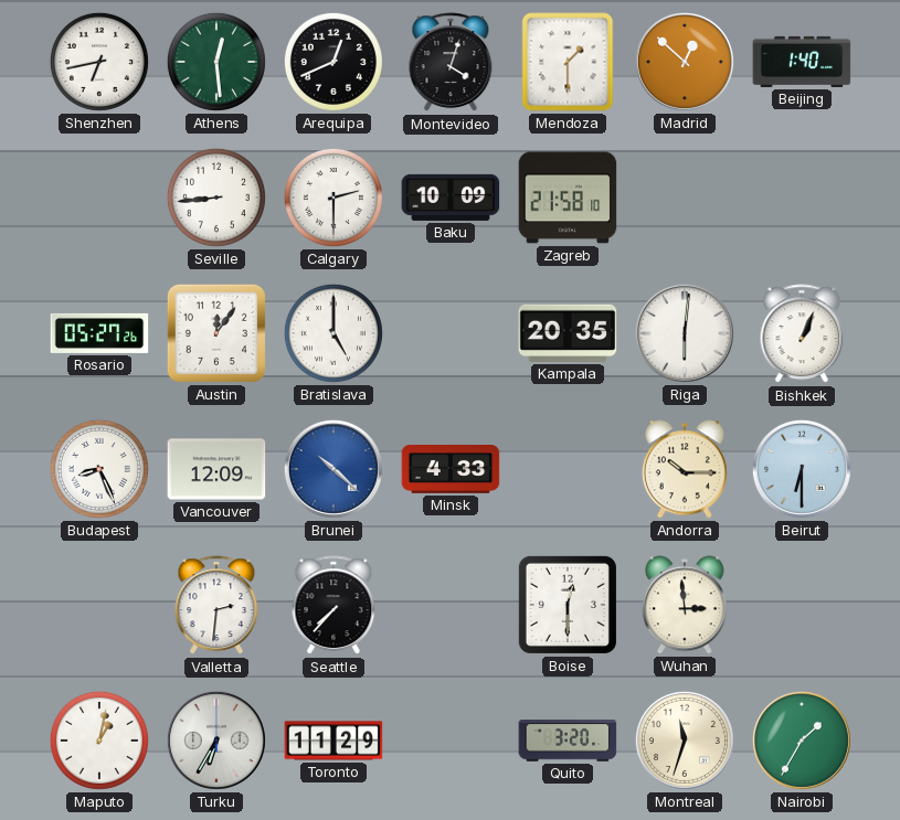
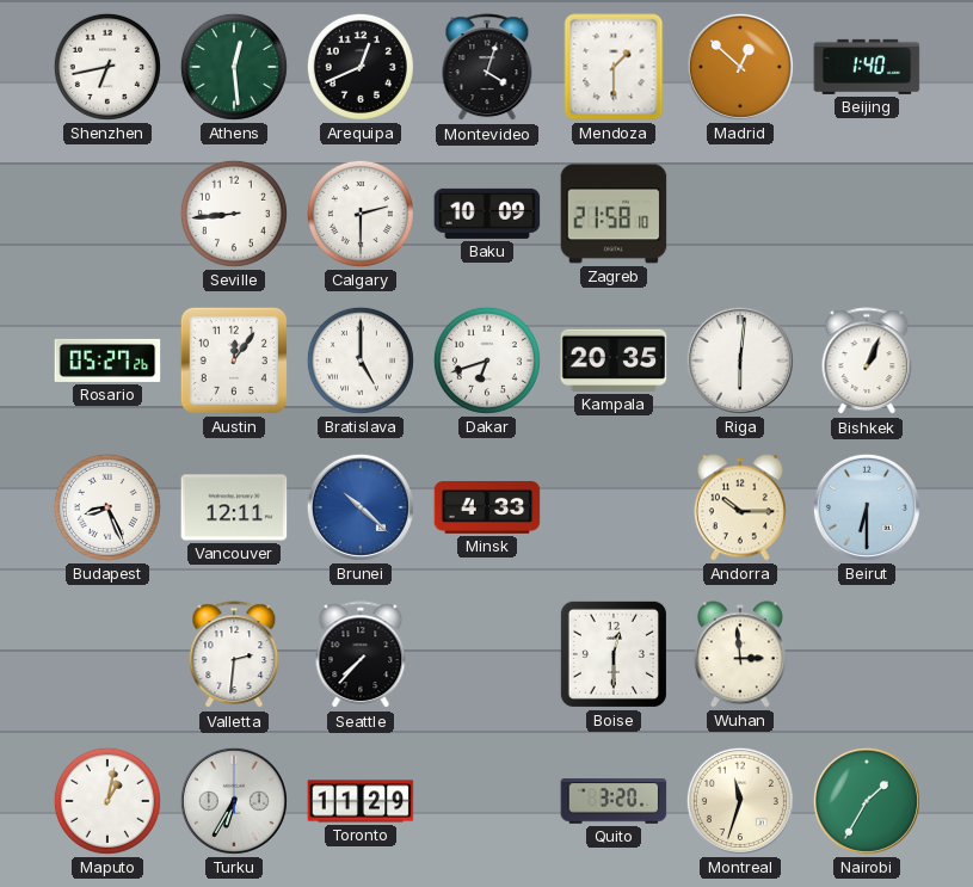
Dakar: none -> 6:42 (487, 361)
Vancouver: 12:09 -> 12:11 (234, 507)
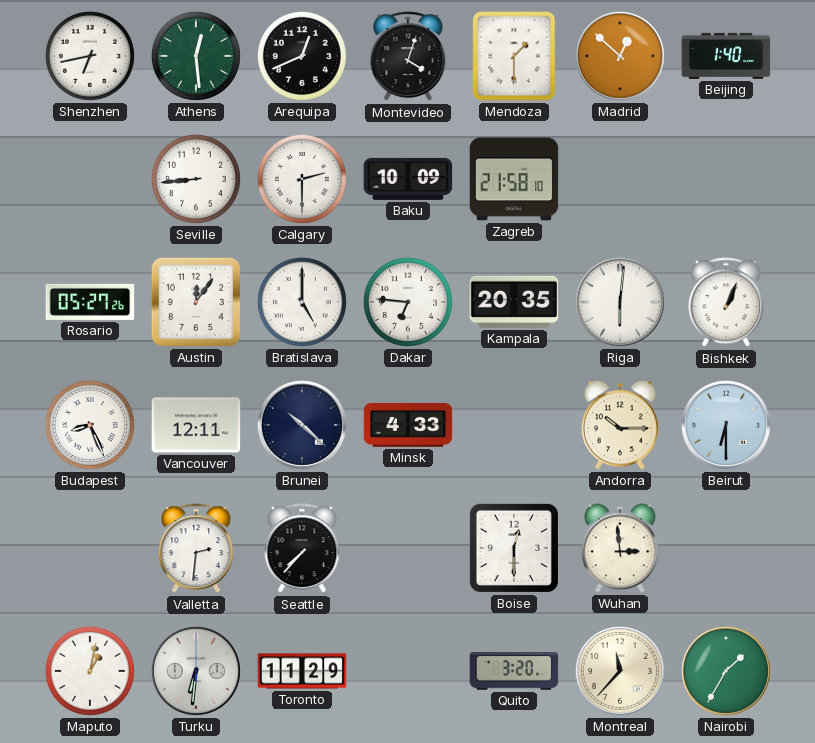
Dakar: 6:42 -> 6:46 (408, 302)
Brunei dial: blue -> navy (302, 425)
Turku: 6:35 -> 6:31 (196, 671)
Montreal: 11:33 -> 11:37 (620, 671)
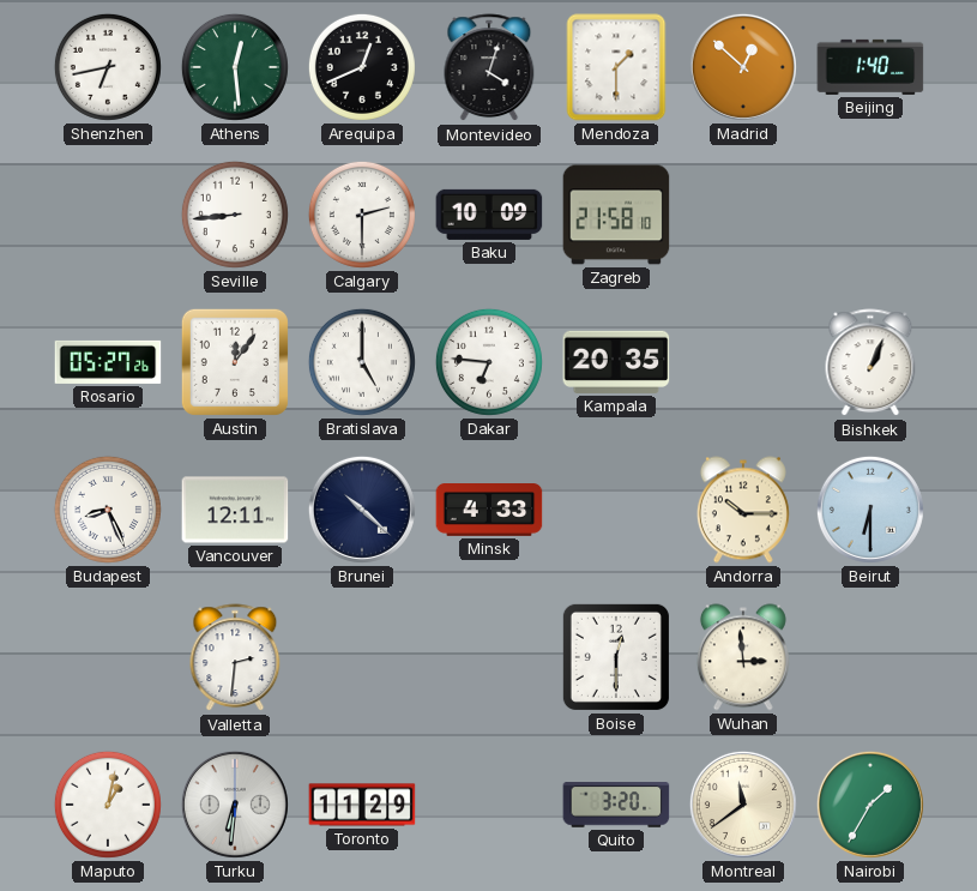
Riga: 6:01 -> none (620, 302)
Seattle: 7:37 -> none (302, 549)
Montreal: 11:37 -> 11:39 (743, 805)
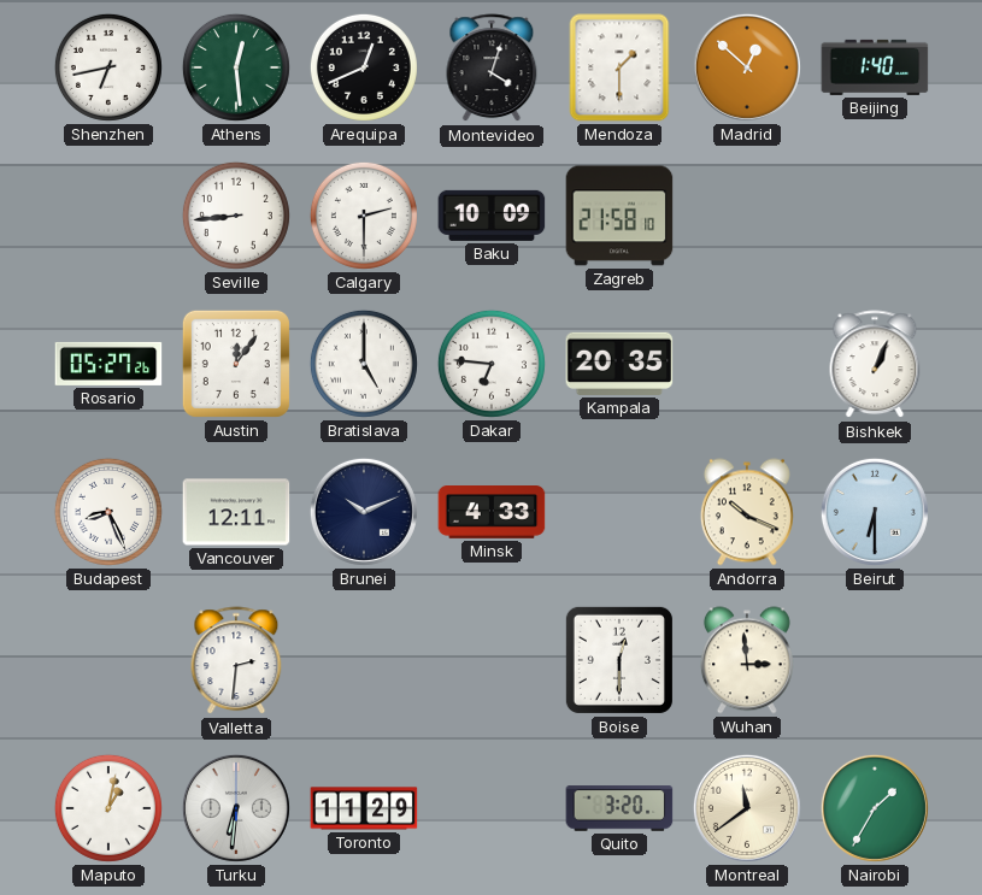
Brunei: 10:22 -> 10:11 (364, 512)
Andorra: 10:15 -> 10:19 (747, 512)
